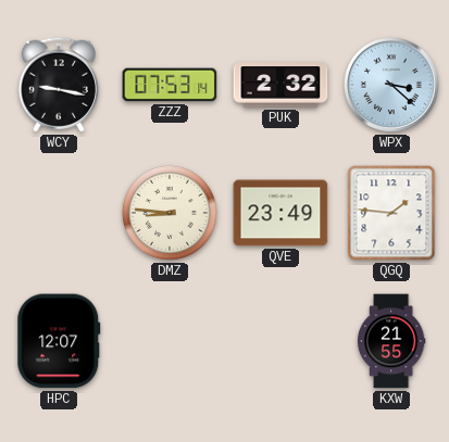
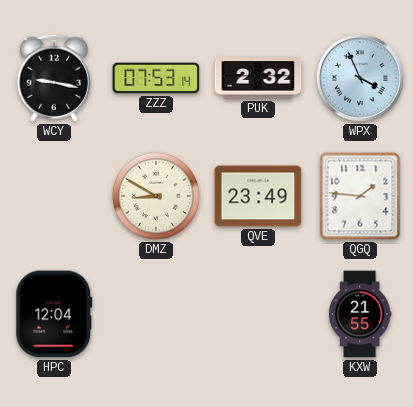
WPX: 3:22 -> 3:56 (360, 78)
DMZ: 8:46 -> 8:50 (156, 196)
HPC: 12:07 -> 12:04 (54, 314)
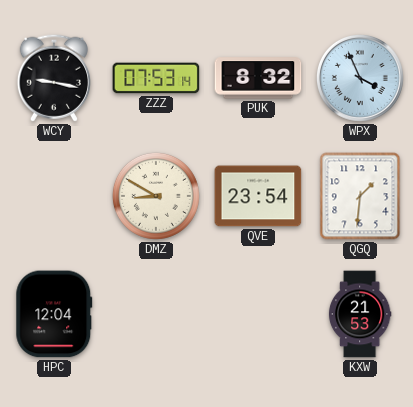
PUK: 2:32 -> 8:32 (258, 78)
QVE: 23:49 -> 23:54 (258, 196)
QGQ: 1:46 -> 1:31 (360, 196)
KXW: 21:55 -> 21:53 (360, 314)
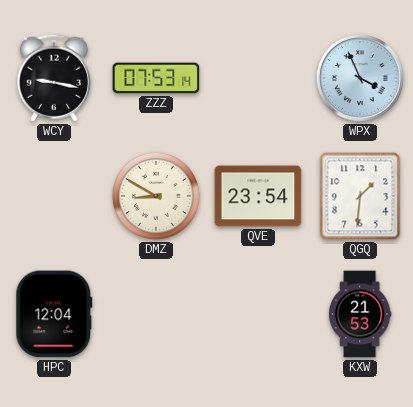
PUK: 8:32 -> none (258, 78)
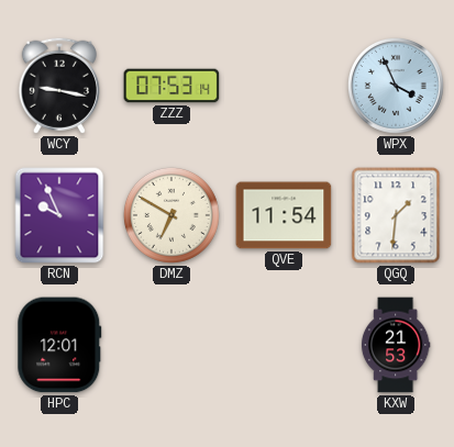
RCN: none -> 9:56 (59, 215)
DMZ: 8:50 -> 6:50 (171, 215)
QVE: 23:54 -> 11:54 (284, 215)
HPC: 12:04 -> 12:01 (59, 345)
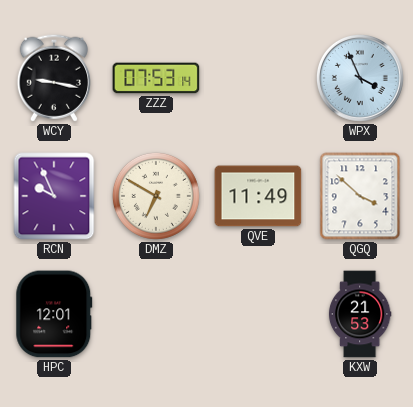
QVE: 11:54 -> 11:49 (258, 196)
QGQ: 1:31 -> 3:52 (360, 196)
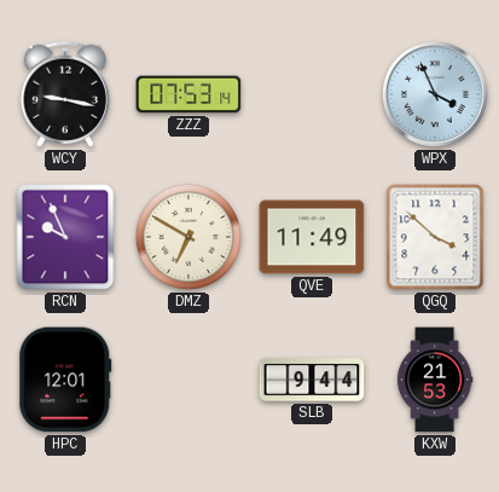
SLB: none -> 9:44 (312, 380)
